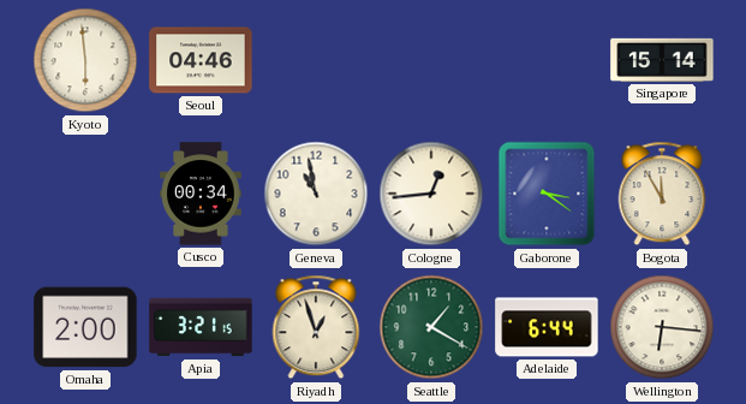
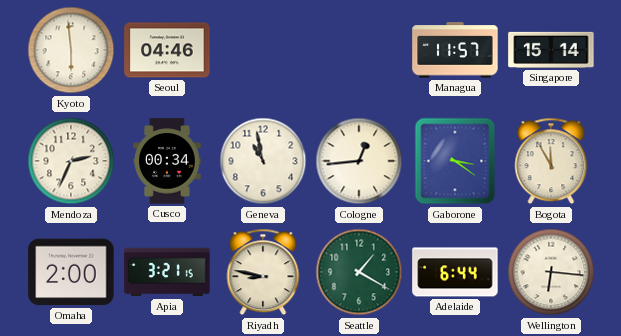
Managua: none -> 11:57 (455, 50)
Mendoza: none -> 2:34 (71, 161)
Riyadh: 12:57 -> 8:47 (263, 272)
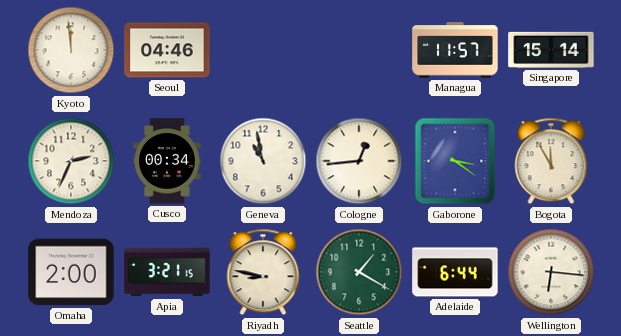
Kyoto: 5:59 -> 11:59 (71, 50)
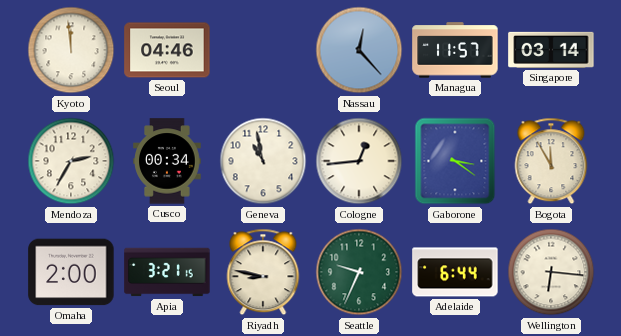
Nassau: none -> 12:23 (359, 50)
Singapore: 15:14 -> 03:14 (551, 50)
Mendoza: 2:34 -> 2:35 (71, 161)
Seattle: 1:20 -> 9:34 (359, 272)
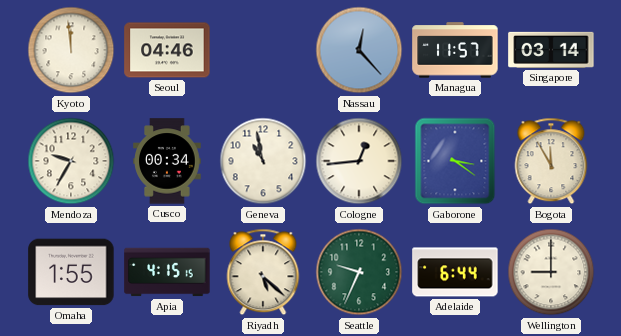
Mendoza: 2:35 -> 9:35 (71, 161)
Omaha: 2:00 -> 1:55 (71, 272)
Apia: 3:21 -> 4:15 (167, 272)
Riyadh: 8:47 -> 5:22 (263, 272)
Wellington: 6:16 -> 9:00 (551, 272)
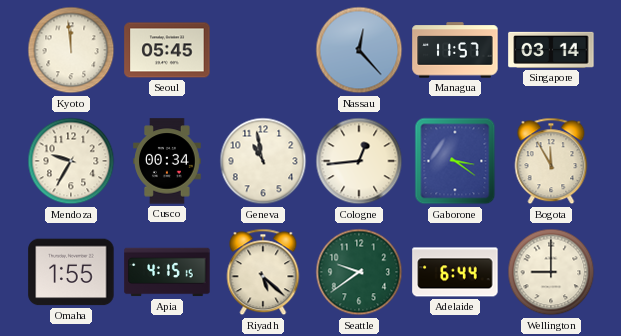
Seoul: 04:46 -> 05:45 (167, 50)
Seattle: 9:34 -> 9:39 (359, 272)
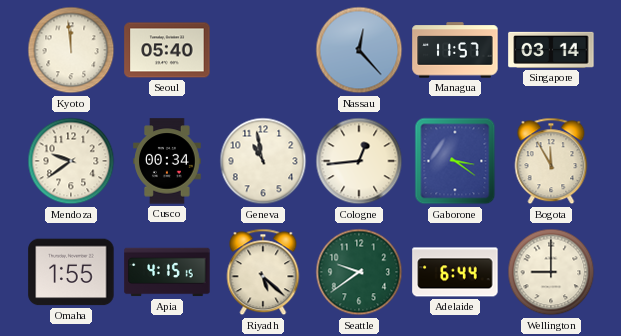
Seoul: 05:45 -> 05:40 (167, 50)
Mendoza: 9:35 -> 9:39 (71, 161)
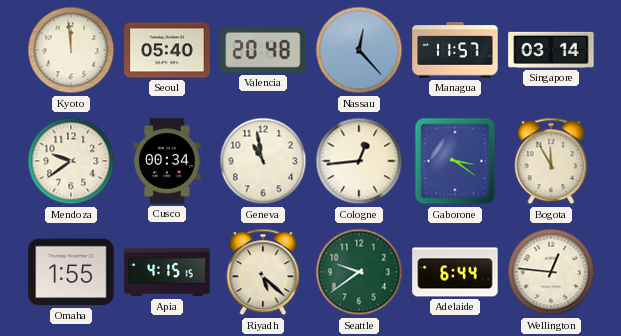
Valencia: none -> 20:48 (263, 50)
Wellington: 9:00 -> 12:46 (551, 272)
